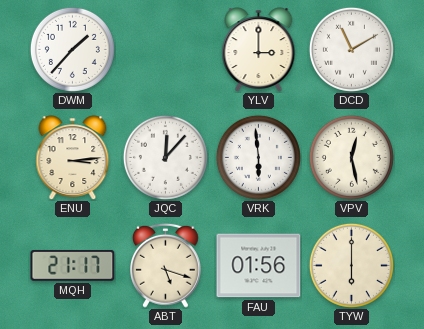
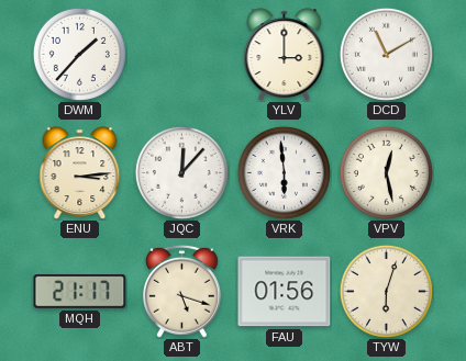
TYW: 6:00 -> 6:03 (386, 291)
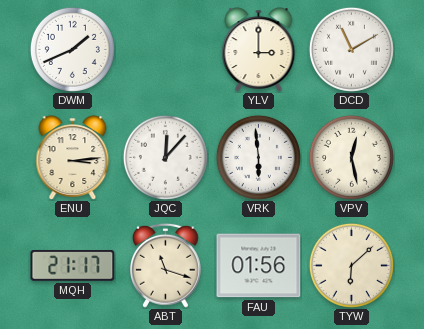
DWM: 1:37 -> 1:41 (72, 49)
ABT: 5:18 -> 11:18 (166, 265)
TYW: 6:03 -> 6:08 (351, 265)
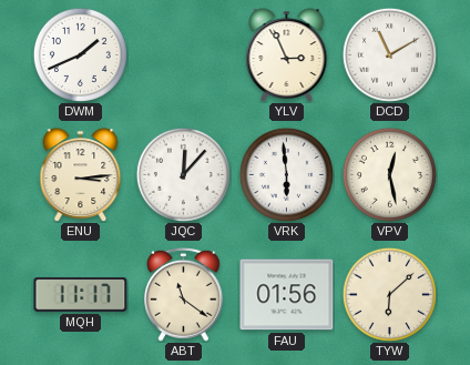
YLV: 3:00 -> 2:56 (287, 55)
MQH: 21:17 -> 11:17 (81, 295)
ABT: 11:18 -> 11:21 (184, 294)
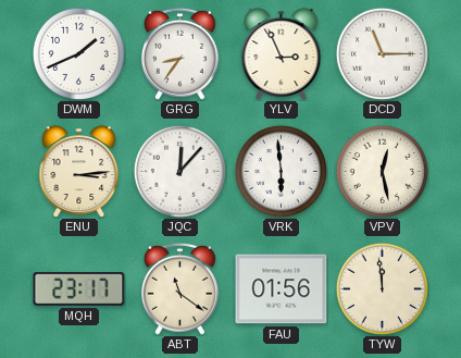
GRG: none -> 8:36 (180, 53)
DCD: 11:10 -> 11:15 (382, 53)
MQH: 11:17 -> 23:17 (79, 289)
TYW: 6:08 -> 11:59 (382, 288)
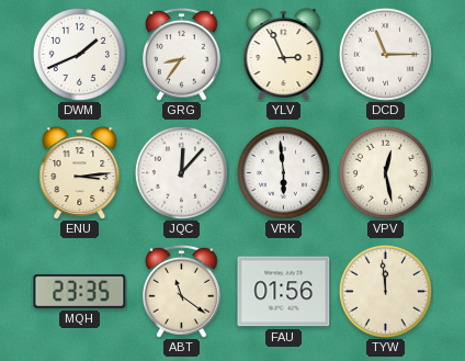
MQH: 23:17 -> 23:35 (80, 292)
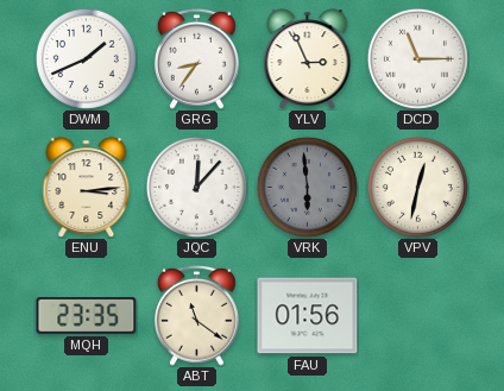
VRK dial: white -> grey (307, 187)
VPV: 12:28 -> 12:32 (417, 187)
TYW: 11:59 -> none (385, 291)
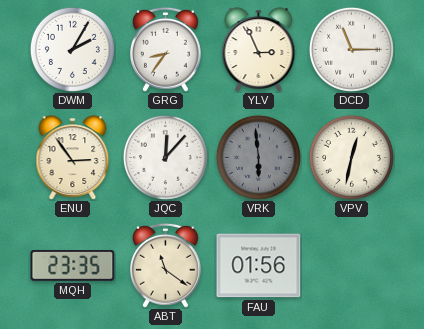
DWM: 1:41 -> 2:05 (72, 49)
ENU: 3:14 -> 2:54 (73, 158)
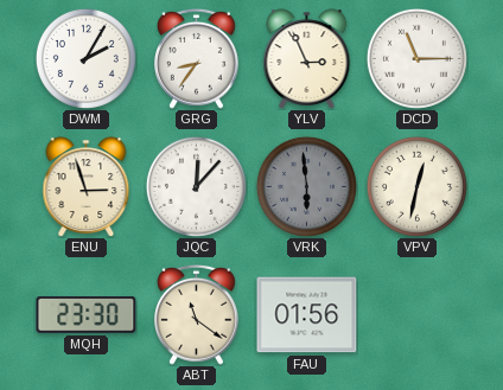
ENU: 2:54 -> 2:57 (87, 187)
MQH: 23:35 -> 23:30 (87, 315)
